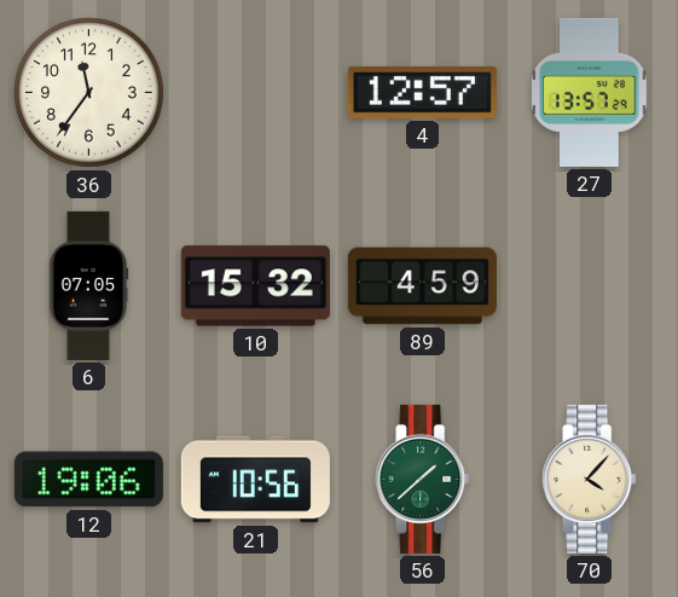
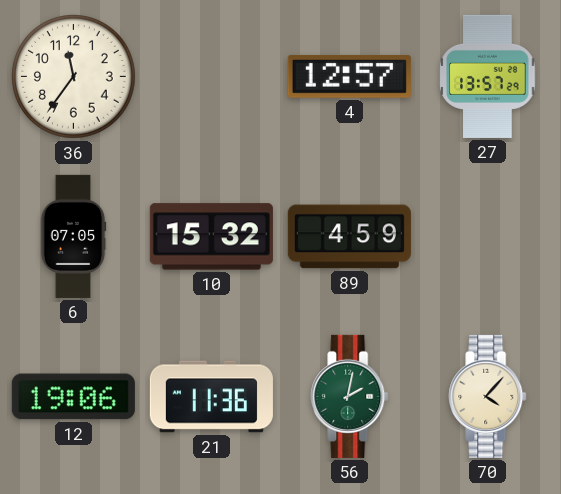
21: 10:56 -> 11:36 (211, 397)
56: 1:38 -> 2:02 (350, 396)
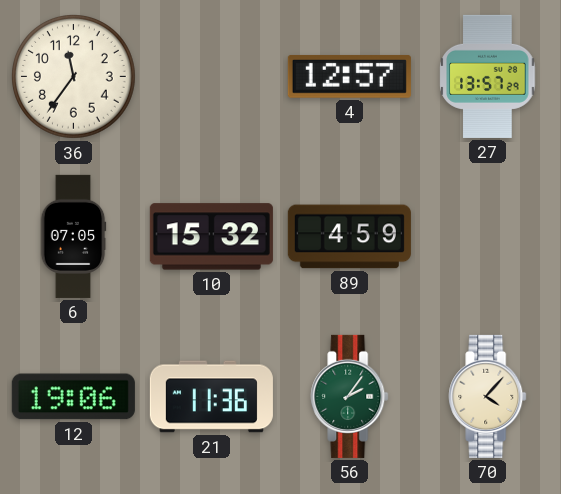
56: 2:02 -> 2:06 (350, 396)
